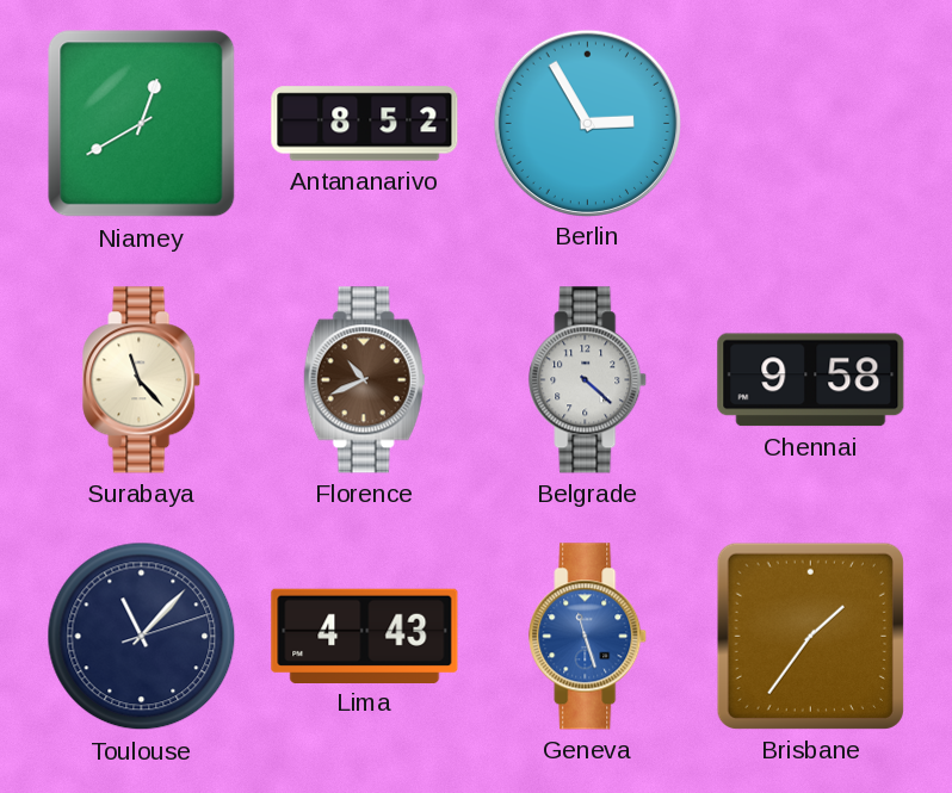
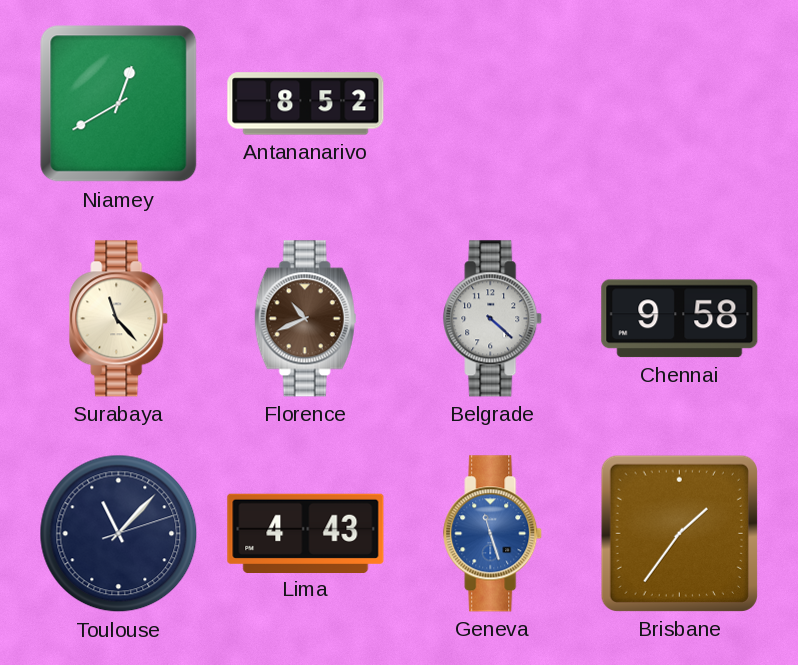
Berlin: 2:55 -> none (587, 123)
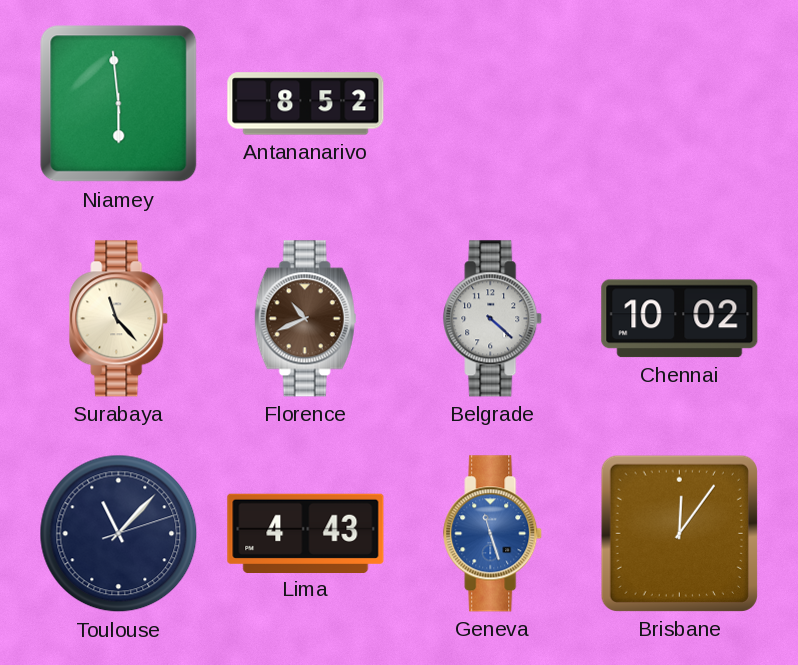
Niamey: 12:40 -> 5:59 (119, 104)
Chennai: 9:58 -> 10:02 (680, 319)
Brisbane: 1:36 -> 12:06 (679, 533)
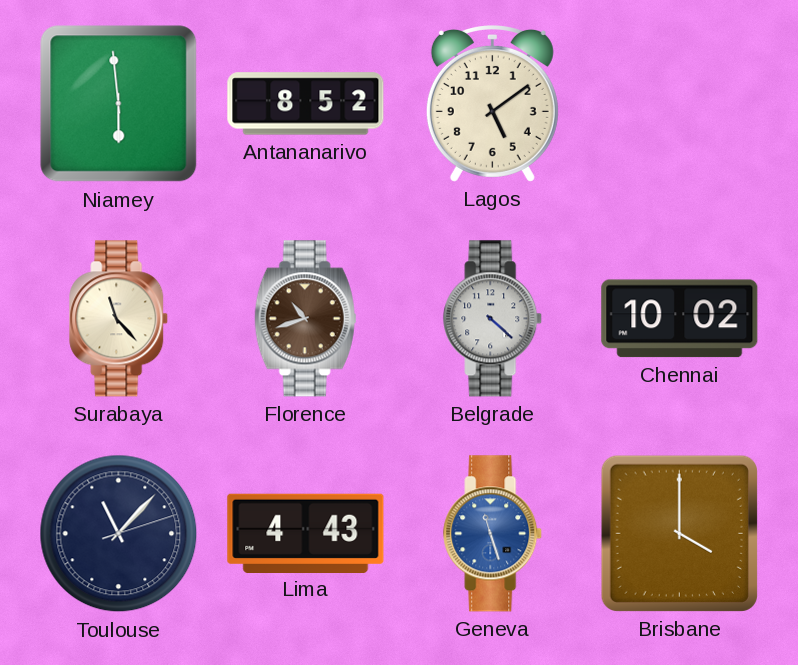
Lagos: none -> 5:09 (492, 104)
Florence: 10:41 -> 10:42 (306, 319)
Brisbane: 12:06 -> 4:00 (679, 533)
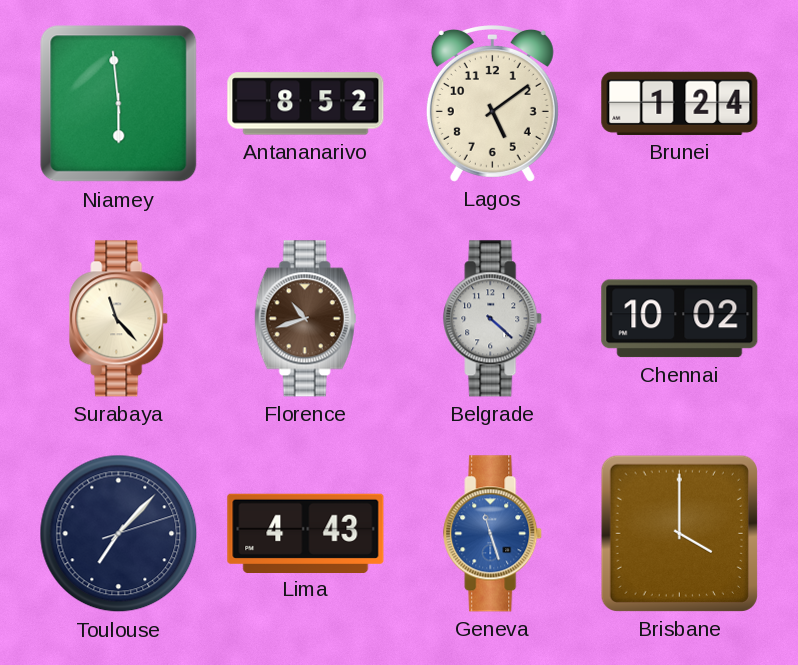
Brunei: none -> 1:24 (680, 103)
Toulouse: 11:07 -> 7:07 (119, 534)
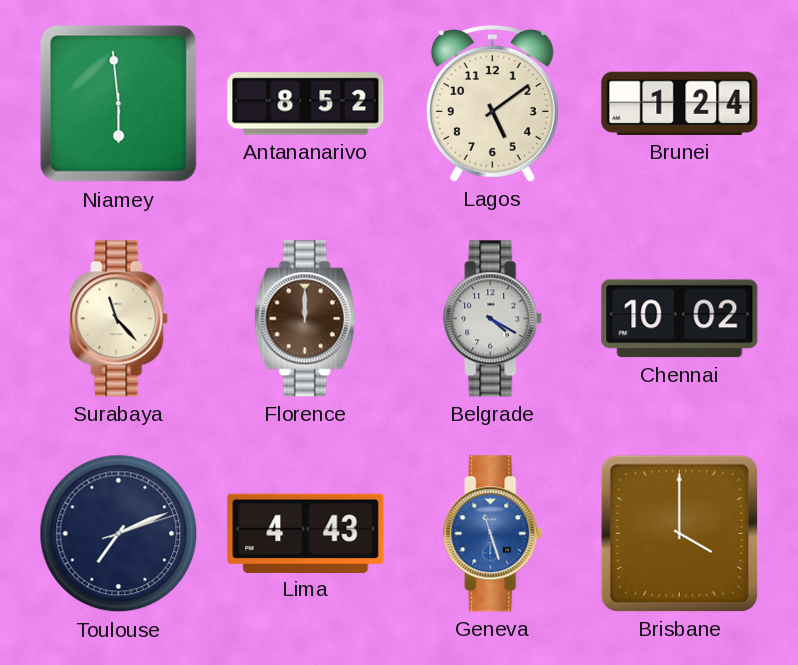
Florence: 10:42 -> 12:00 (306, 319)
Belgrade: 4:22 -> 4:20 (493, 319)
Toulouse: 7:07 -> 7:11 (119, 534)
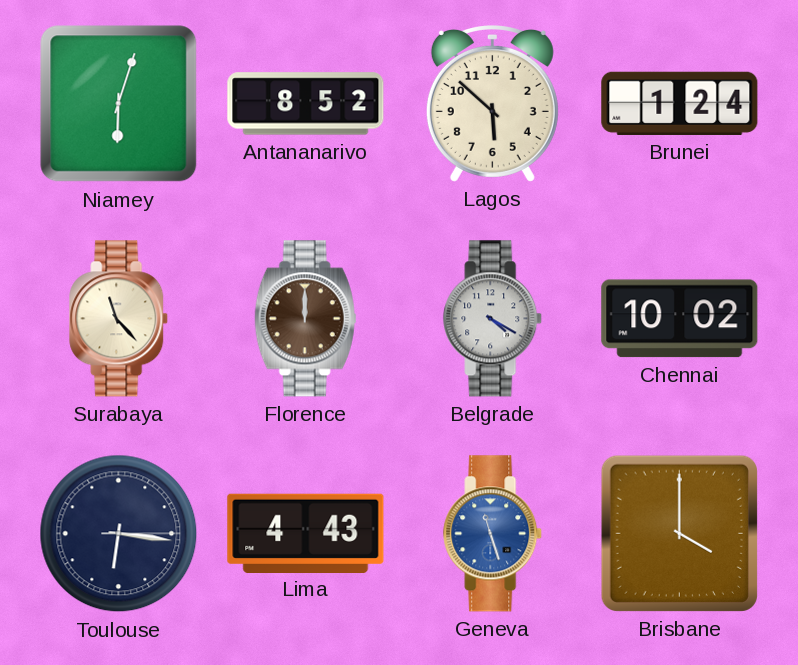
Niamey: 5:59 -> 6:03 (119, 104)
Lagos: 5:09 -> 5:52 (492, 104)
Toulouse: 7:11 -> 6:16 (119, 534)
